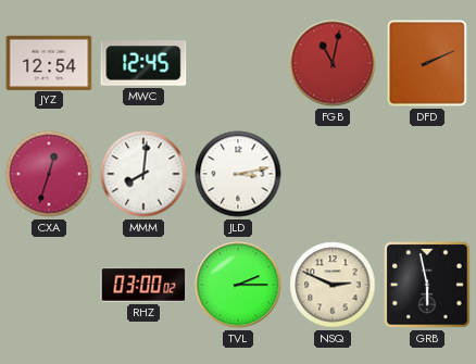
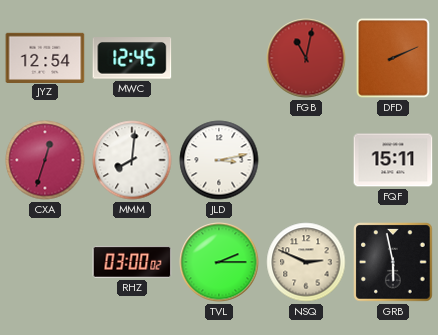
FQF: none -> 15:11 (393, 160)
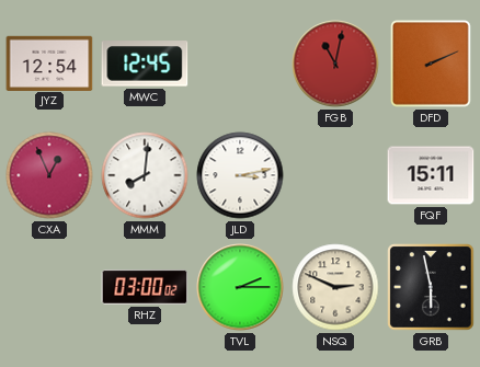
CXA: 12:33 -> 12:56 (49, 175)
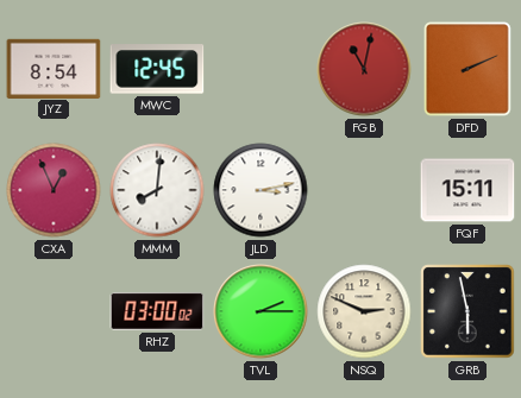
JYZ: 12:54 -> 8:54 (54, 68)
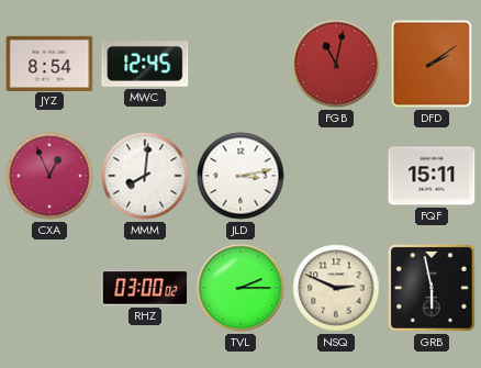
DFD: 2:11 -> 2:09 (432, 64)
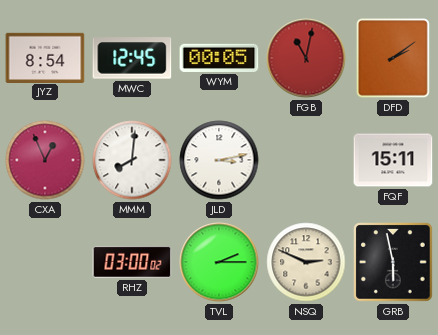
WYM: none -> 00:05 (219, 58)
